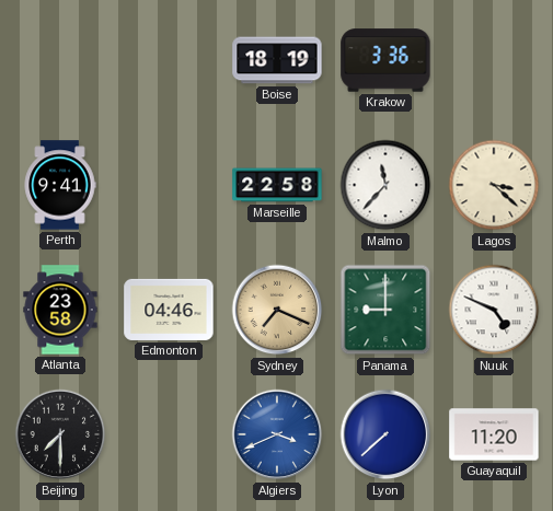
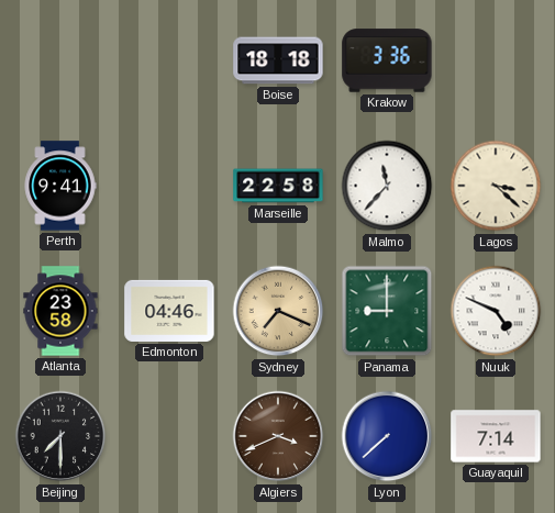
Boise: 18:19 -> 18:18 (278, 60)
Algiers dial: blue -> brown (278, 436)
Guayaquil: 11:20 -> 7:14 (496, 436)
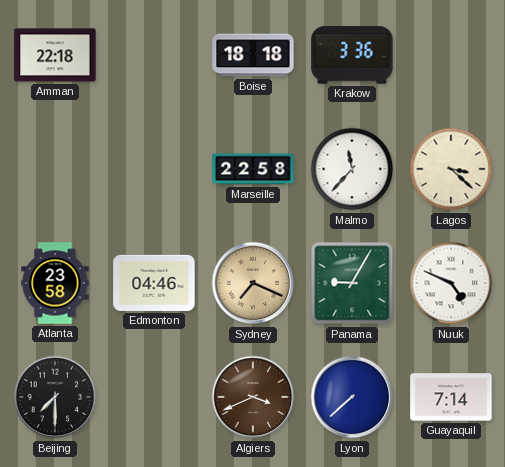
Amman: none -> 22:18 (55, 55)
Perth: 9:41 -> none (60, 186)
Panama: 9:00 -> 9:05 (352, 283)
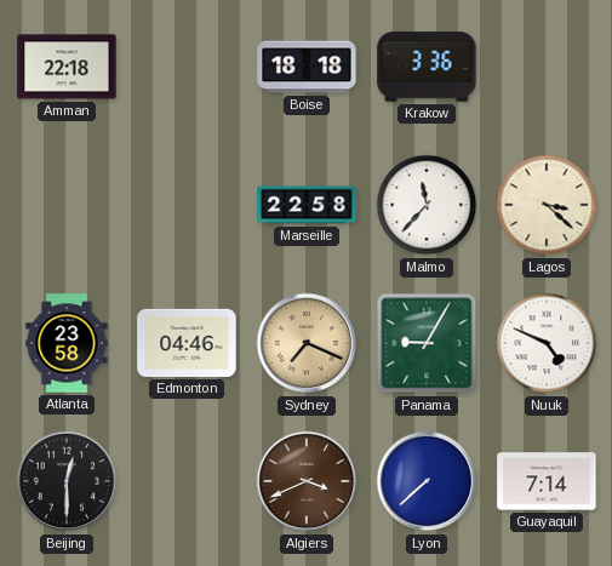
Beijing: 7:30 -> 12:30 (67, 481)
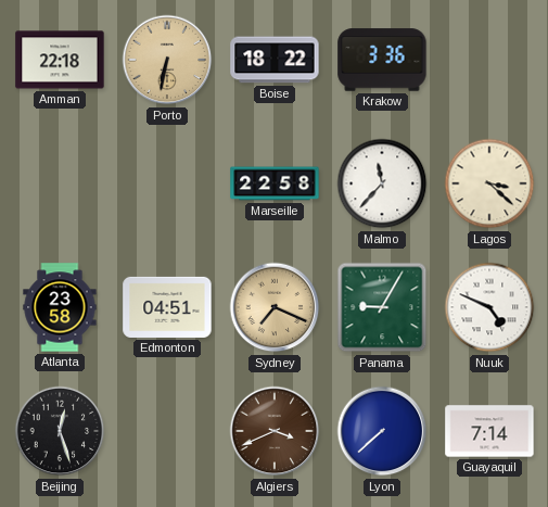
Porto: none -> 6:32 (167, 60)
Boise: 18:18 -> 18:22 (275, 60)
Edmonton: 04:46 -> 04:51 (167, 307)
Beijing: 12:30 -> 12:27 (60, 431)
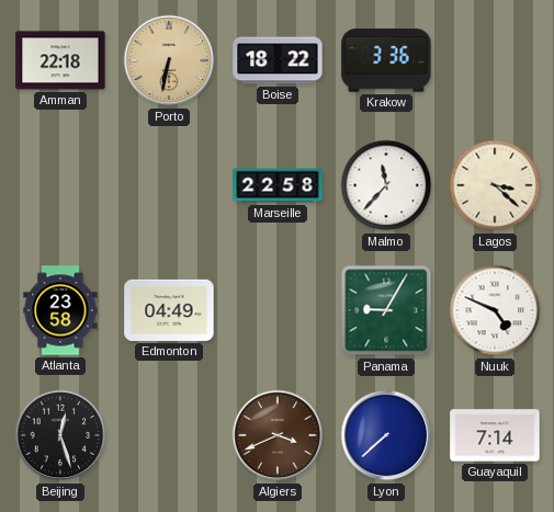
Edmonton: 04:51 -> 04:49 (169, 310)
Sydney: 7:19 -> none (275, 307)
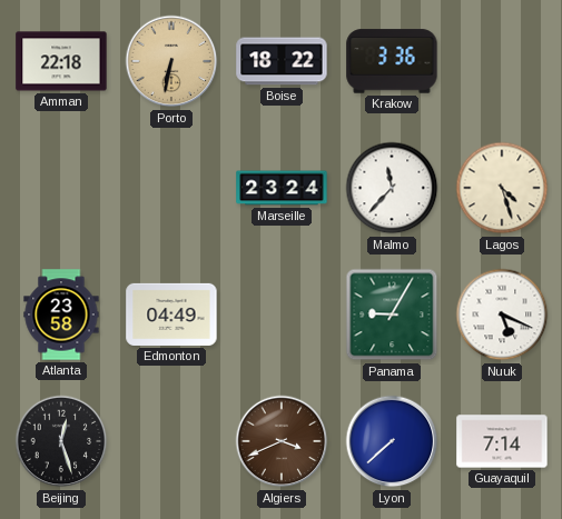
Marseille: 22:58 -> 23:24 (282, 188)
Lagos: 3:22 -> 4:27 (502, 188)
Nuuk: 4:49 -> 5:19 (502, 315)
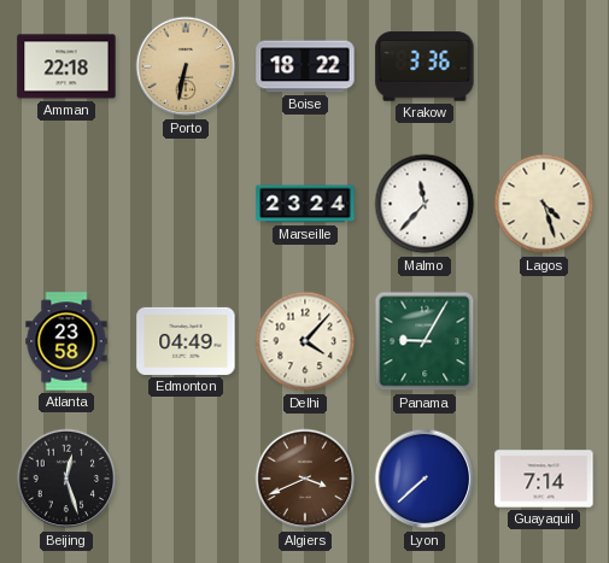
Delhi: none -> 4:07 (305, 341)
Nuuk: 5:19 -> none (502, 315)
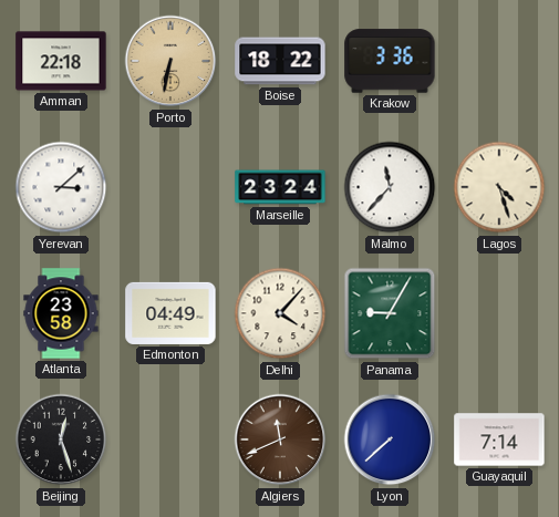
Yerevan: none -> 3:08 (61, 187)
Algiers: 3:41 -> 11:41 (280, 440)
